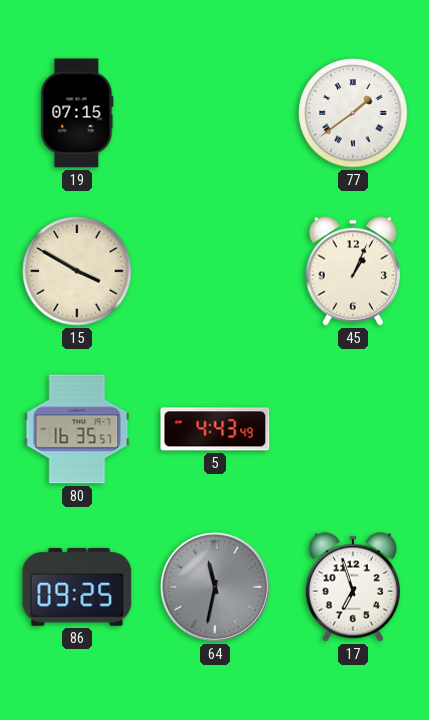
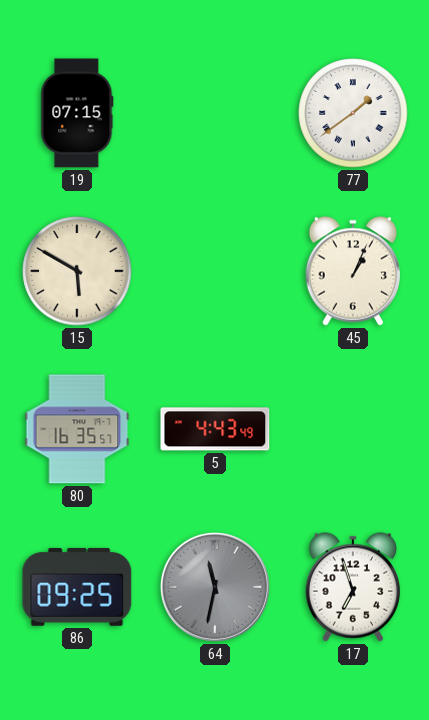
15: 3:50 -> 5:50 (77, 271)
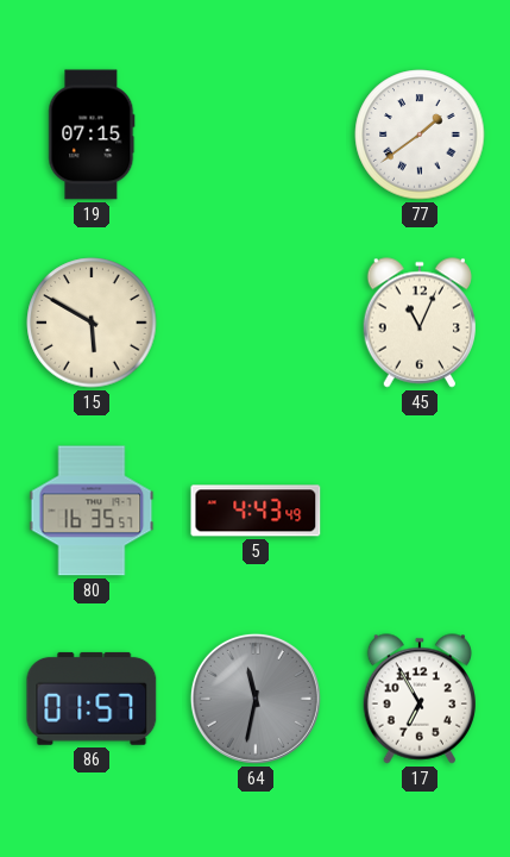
45: 1:04 -> 11:04 (418, 323)
86: 09:25 -> 01:57 (92, 699)
17: 6:57 -> 6:55 (418, 699)
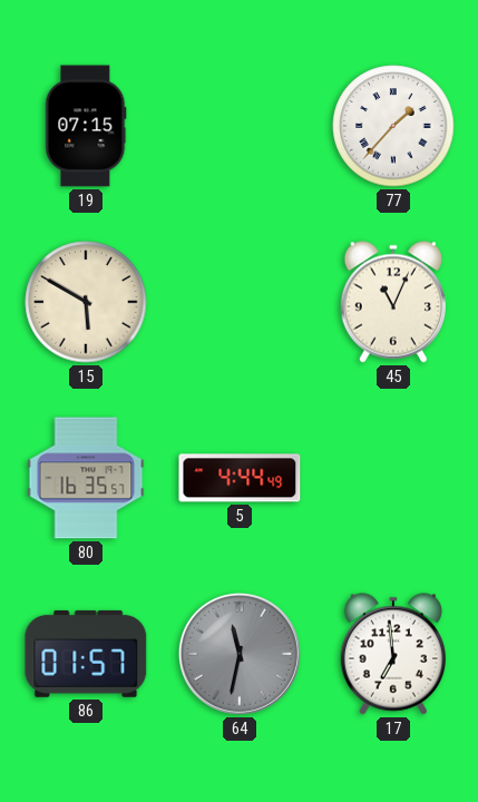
77: 1:39 -> 1:37 (393, 126)
5: 4:43 -> 4:44 (240, 478)
17: 6:55 -> 6:59 (392, 654)
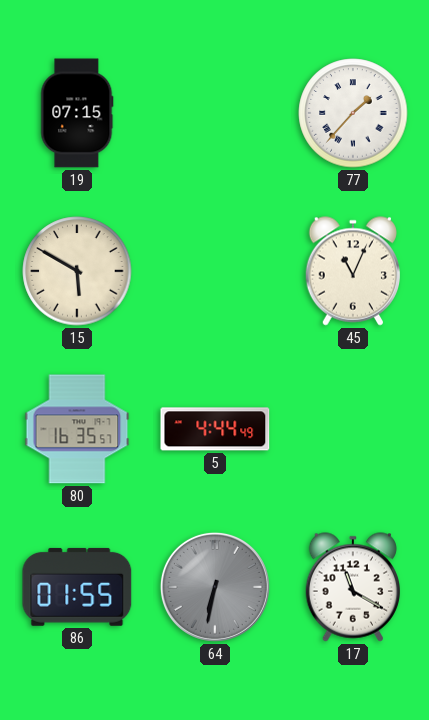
86: 01:57 -> 01:55 (77, 587)
64: 11:32 -> 6:32 (215, 587)
17: 6:59 -> 11:20 (352, 587)
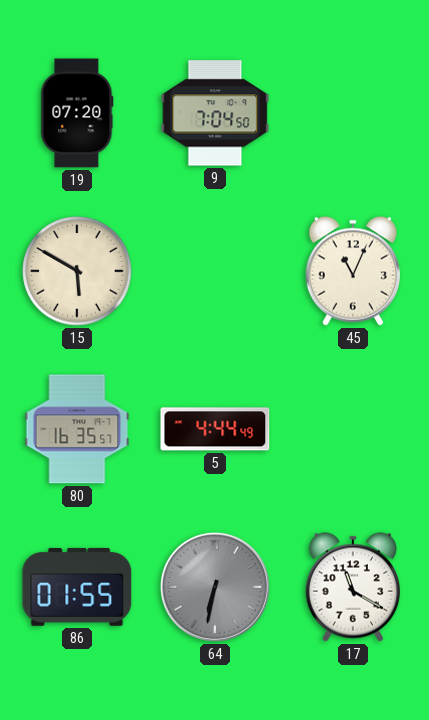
19: 07:15 -> 07:20 (77, 113)
9: none -> 7:04 (215, 113)
77: 1:37 -> none (353, 113)
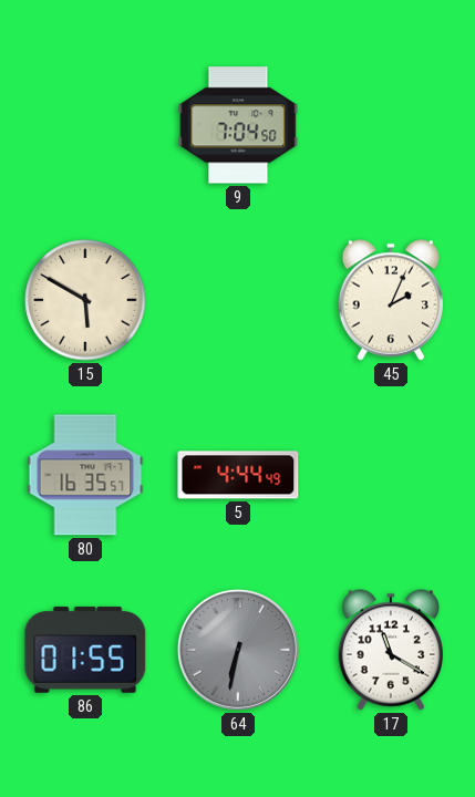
19: 07:20 -> none (77, 113)
45: 11:04 -> 2:04 (390, 300)
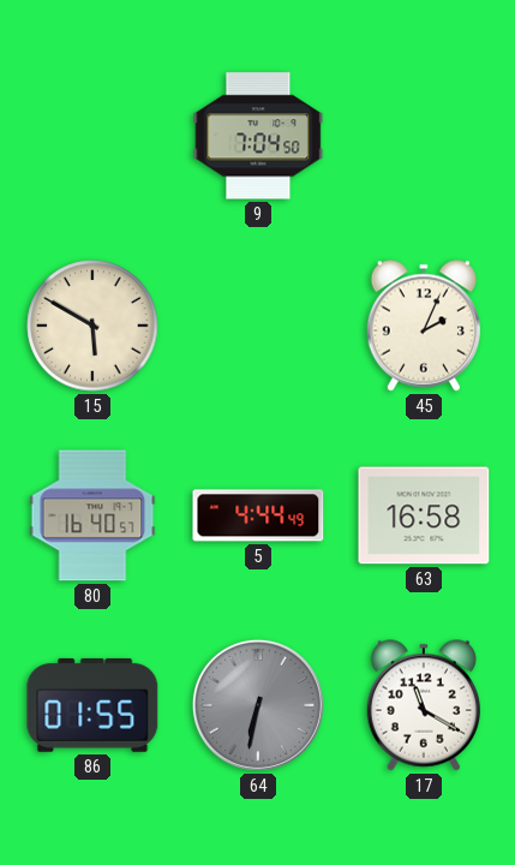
80: 16:35 -> 16:40 (92, 515)
63: none -> 16:58 (424, 515)
